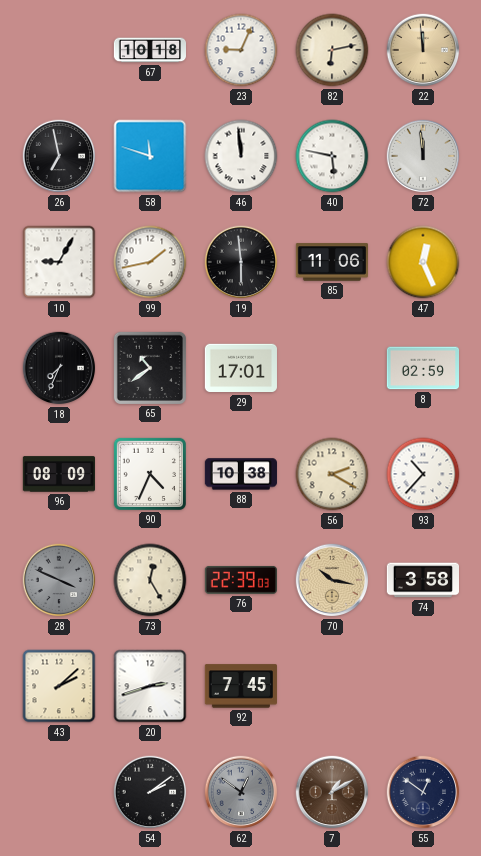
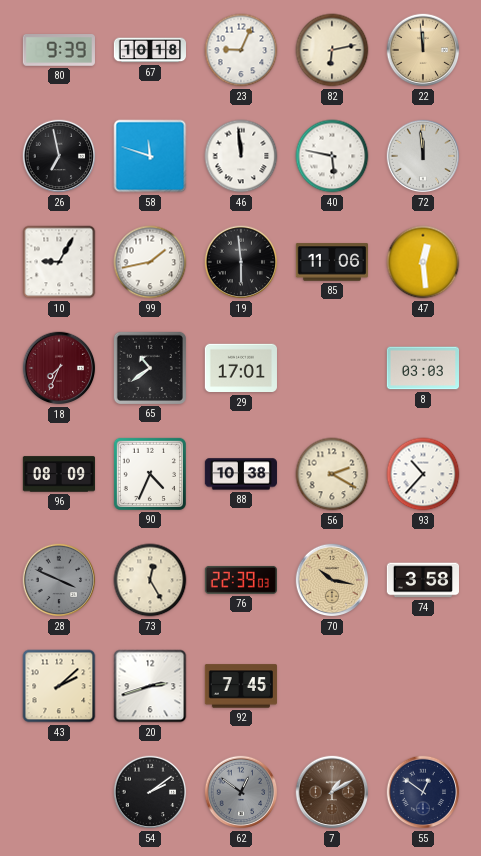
80: none -> 9:39 (59, 51)
47: 12:26 -> 12:29 (423, 262)
18 dial: black -> burgundy (59, 368)
8: 02:59 -> 03:03 (422, 368)
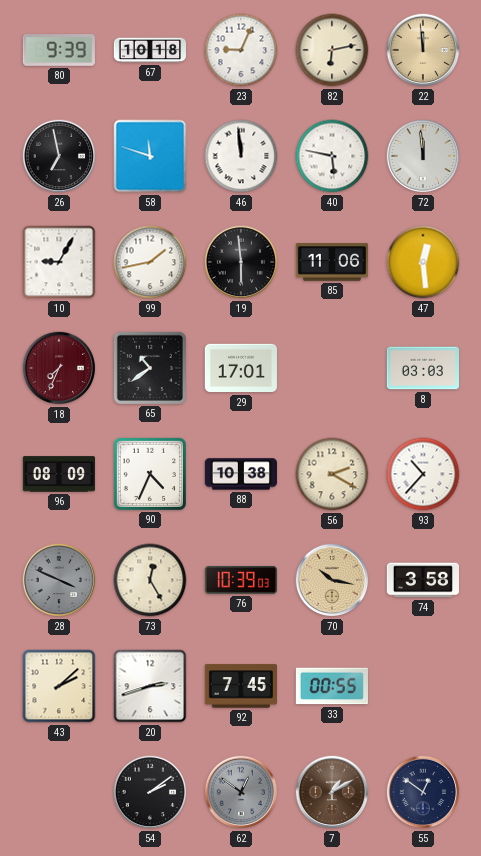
76: 22:39 -> 10:39 (241, 580)
33: none -> 00:55 (332, 686)
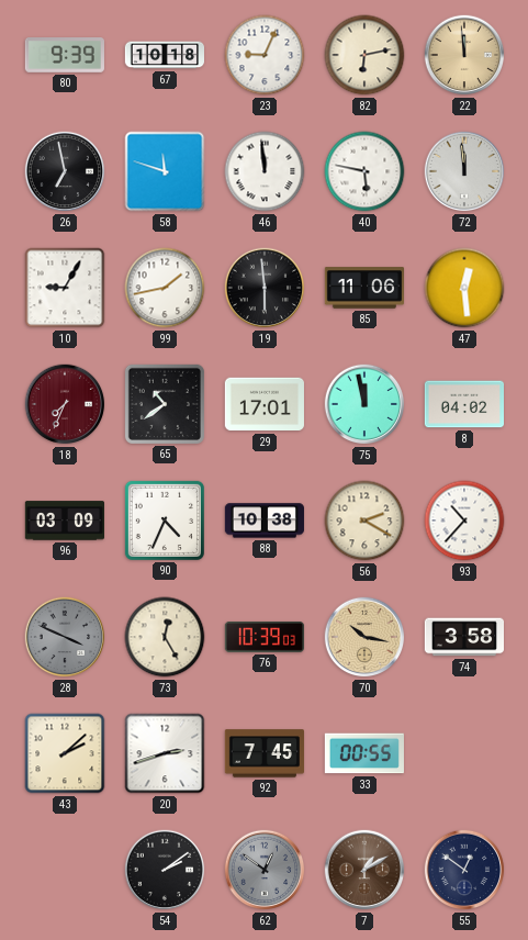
75: none -> 11:58 (364, 404)
8: 03:03 -> 04:02 (463, 404)
96: 08:09 -> 03:09 (64, 521)
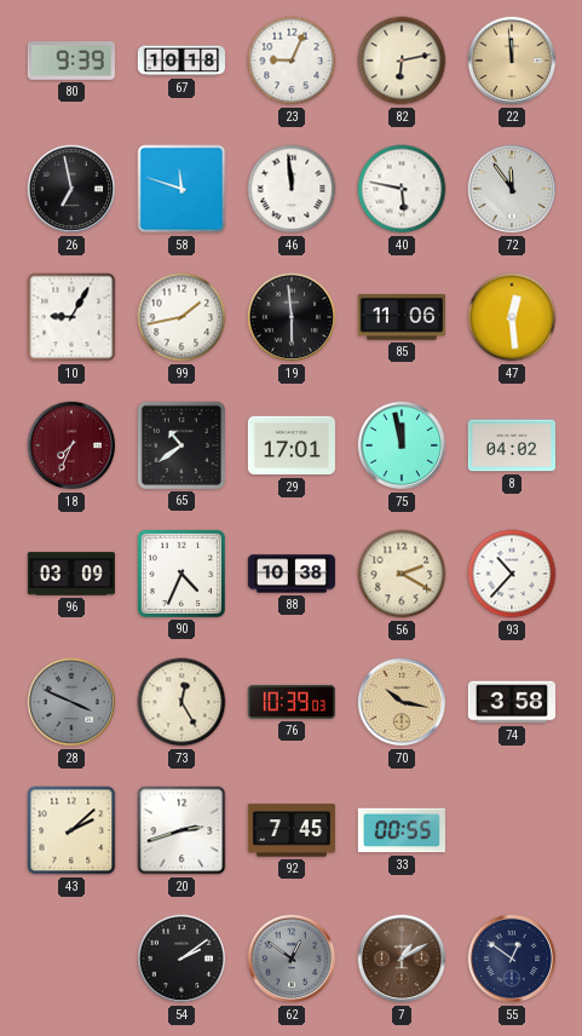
72: 11:59 -> 11:54 (512, 189)
